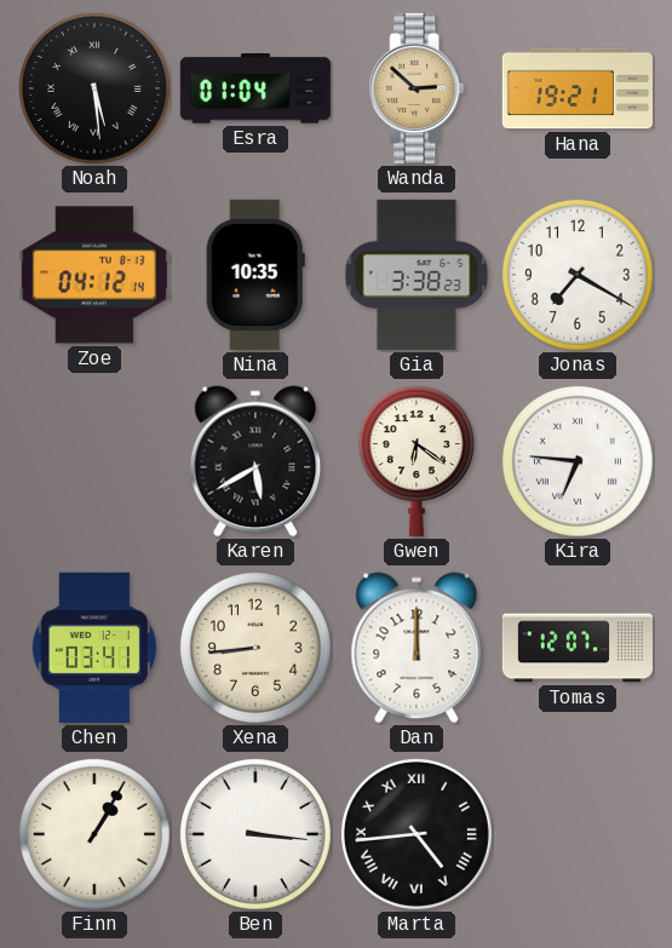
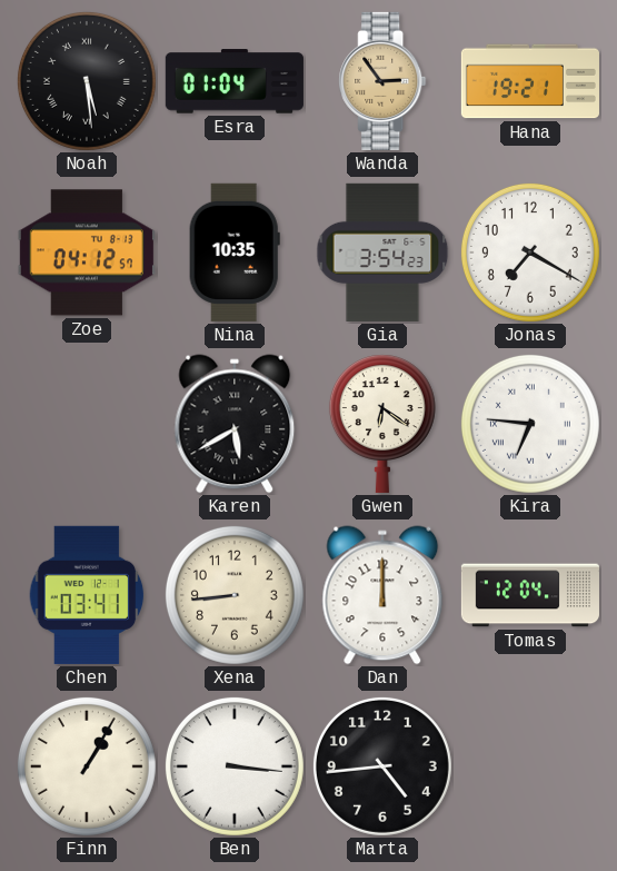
Wanda: 2:52 -> 2:54 (382, 81)
Zoe: 04:12:14 -> 04:12:57 (87, 253)
Gia: 3:38 -> 3:54 (382, 253)
Tomas: 12:07 -> 12:04 (530, 595)
Marta numerals: Roman -> Arabic (382, 766)
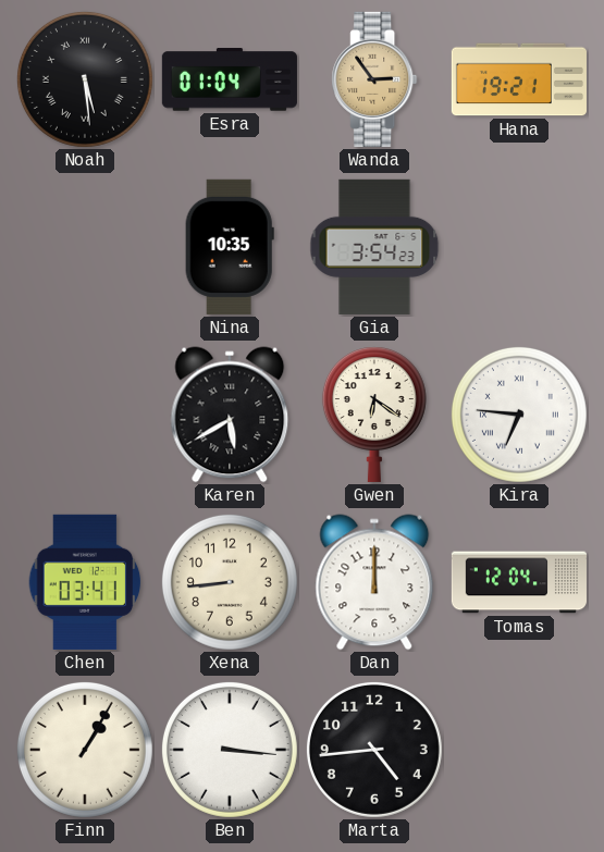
Zoe: 04:12 -> none (87, 253)
Jonas: 7:20 -> none (530, 253)
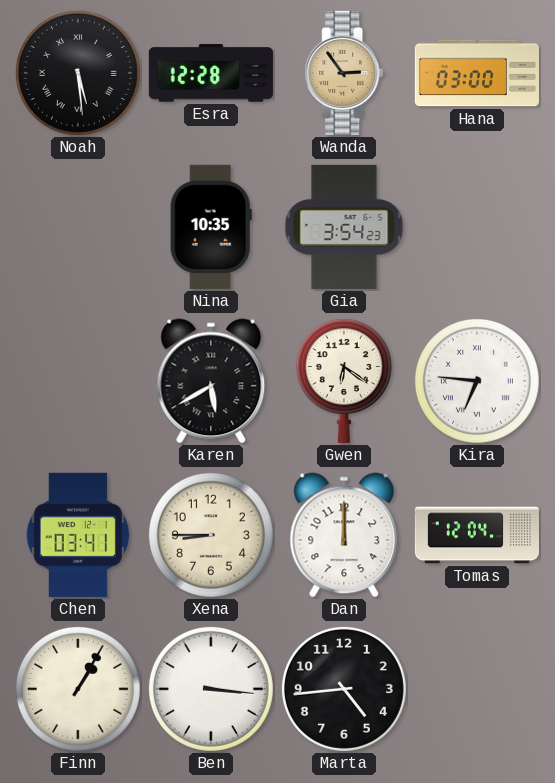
Esra: 01:04 -> 12:28 (211, 73)
Hana: 19:21 -> 03:00 (477, 73)
Xena: 8:44 -> 8:45 (211, 535)
